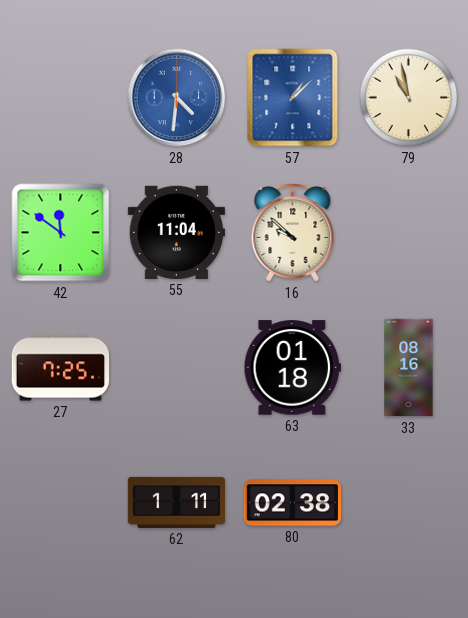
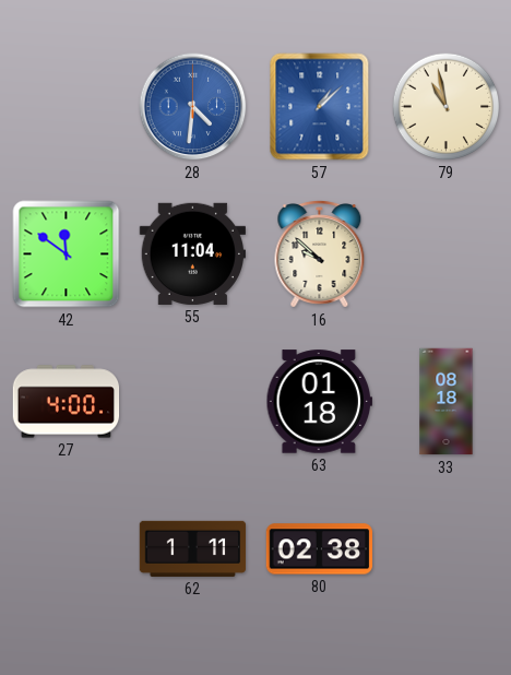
27: 7:25 -> 4:00 (67, 402)
33: 08:16 -> 08:18 (447, 402)
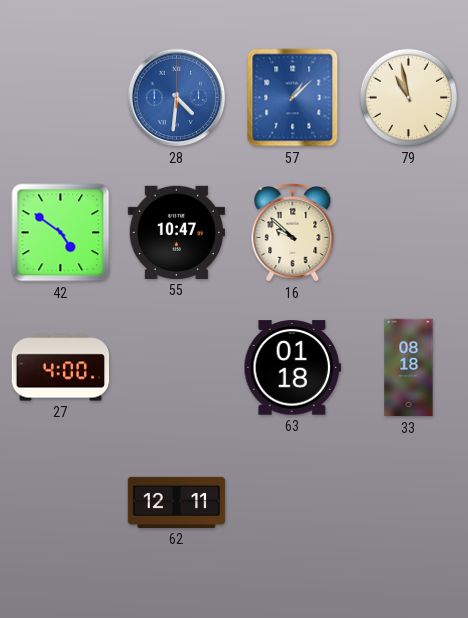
42: 11:51 -> 4:51 (61, 233)
55: 11:04 -> 10:47 (176, 232)
62: 1:11 -> 12:11 (177, 502)
80: 02:38 -> none (319, 549)
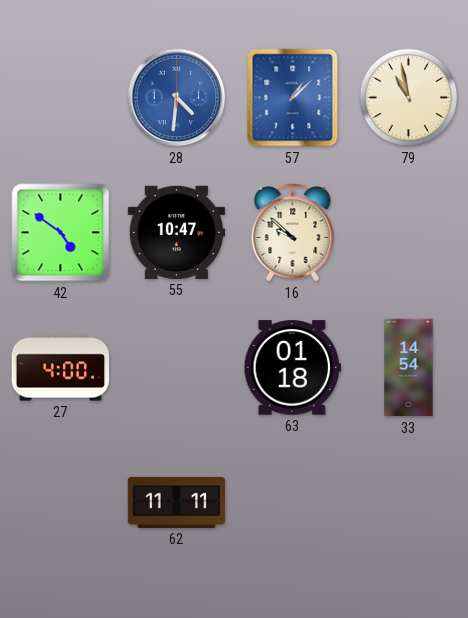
33: 08:18 -> 14:54 (409, 368)
62: 12:11 -> 11:11 (177, 502)
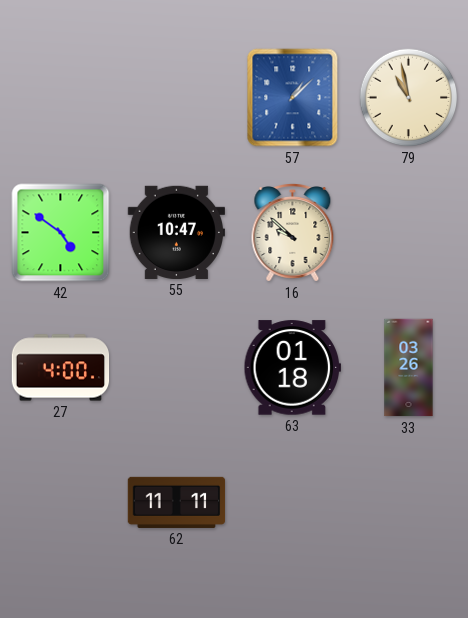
28: 4:31 -> none (177, 98)
33: 14:54 -> 03:26 (409, 368)
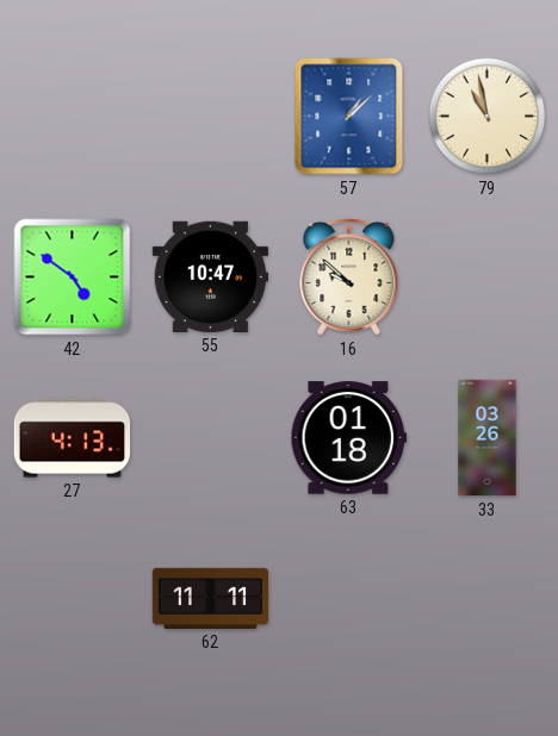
27: 4:00 -> 4:13 (73, 438)
